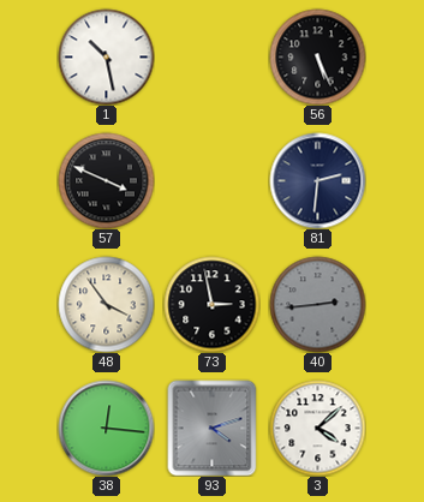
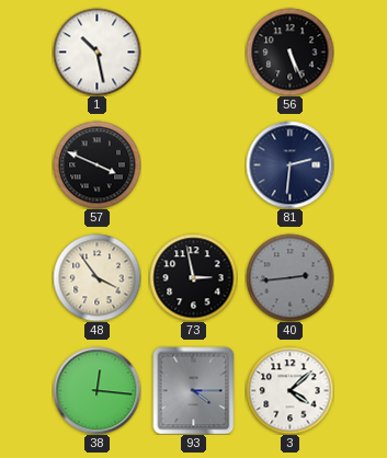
93: 4:12 -> 4:15 (194, 390)
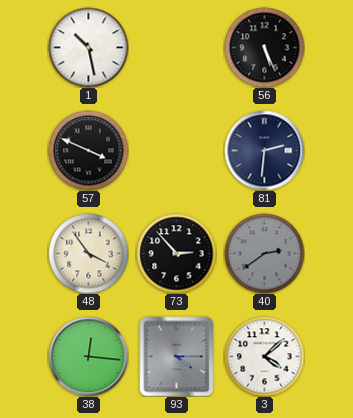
73: 2:58 -> 2:53 (176, 253)
40: 2:44 -> 2:39 (264, 253)
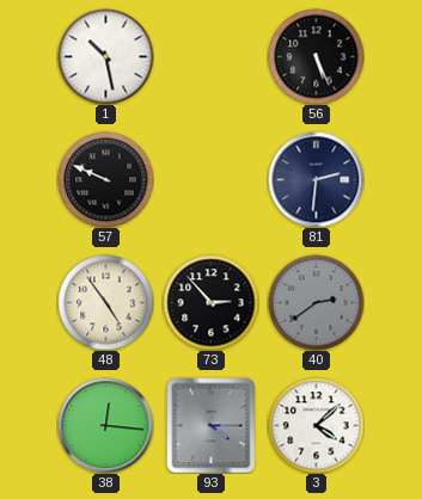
57: 3:49 -> 9:49 (105, 179)
48: 3:54 -> 4:54 (105, 302)
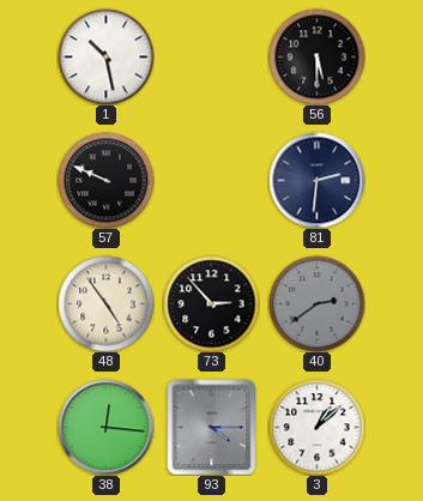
56: 5:26 -> 5:30 (316, 56)
3: 4:08 -> 1:08 (316, 427)
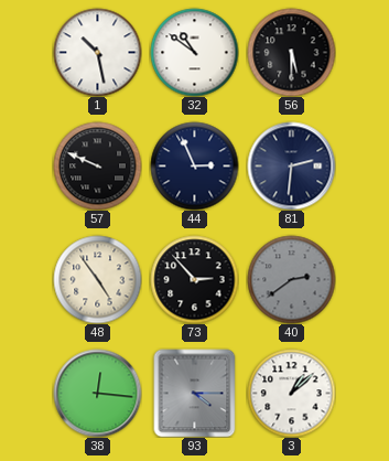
32: none -> 10:51 (194, 52)
44: none -> 2:56 (194, 165)
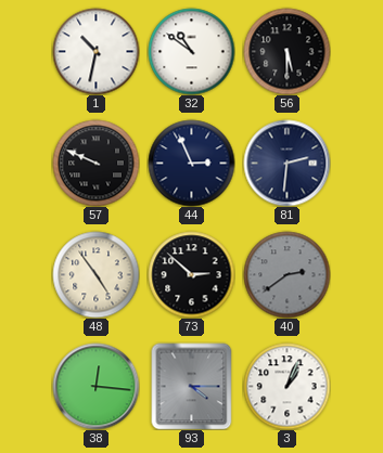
1: 10:28 -> 10:32 (95, 51)
73: 2:53 -> 2:52 (191, 274)
3: 1:08 -> 1:04 (286, 386)
